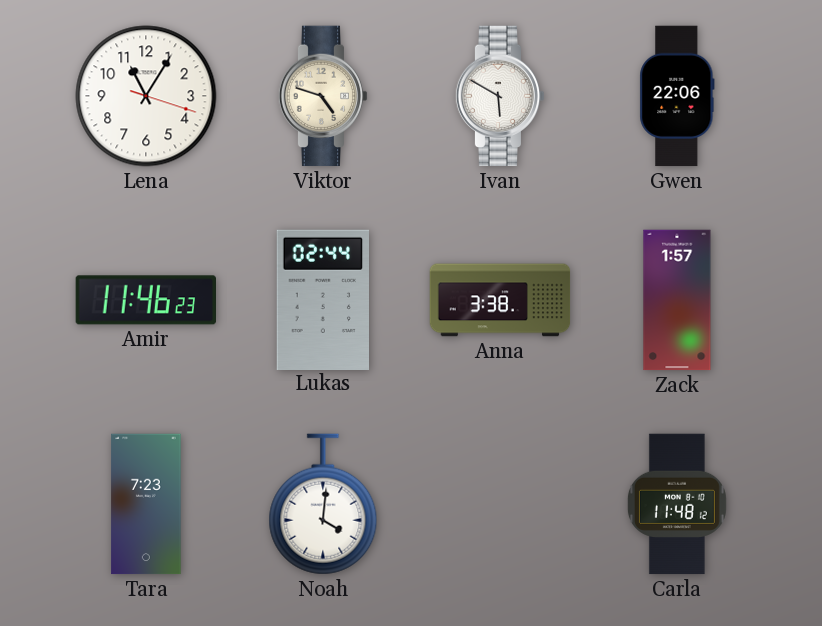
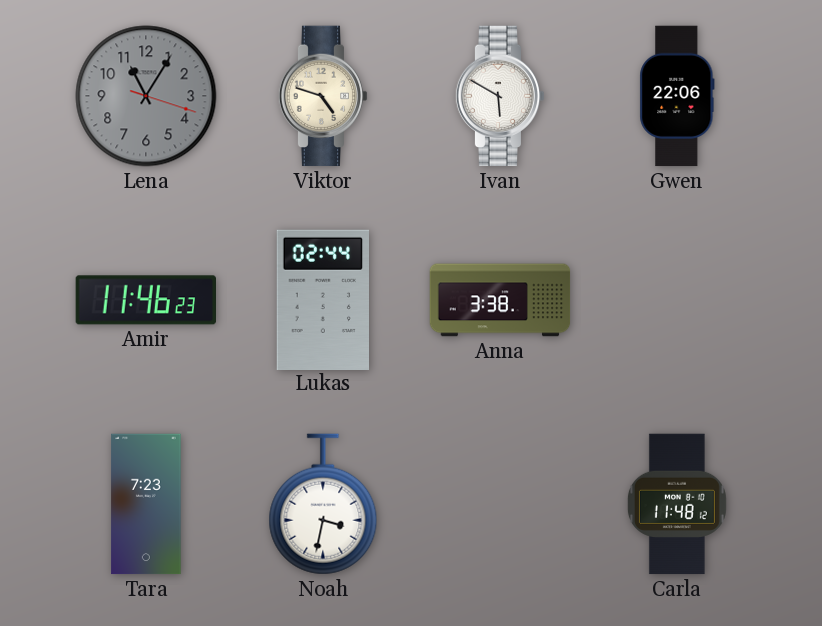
Lena dial: white -> grey (146, 96)
Zack: 1:57 -> none (677, 300)
Noah: 4:01 -> 3:32 (323, 504)
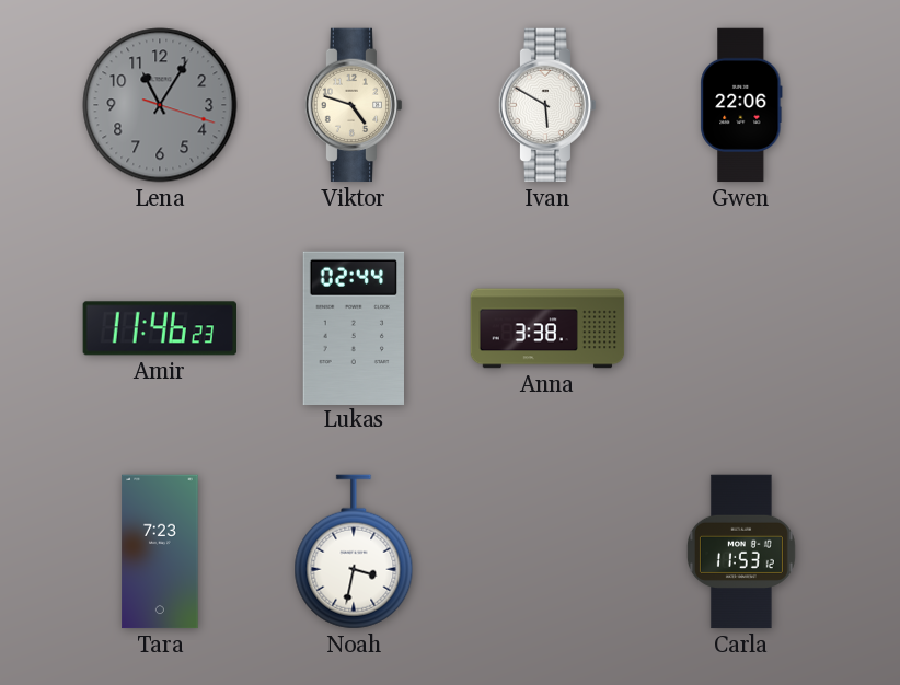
Carla: 11:48 -> 11:53 (741, 552)
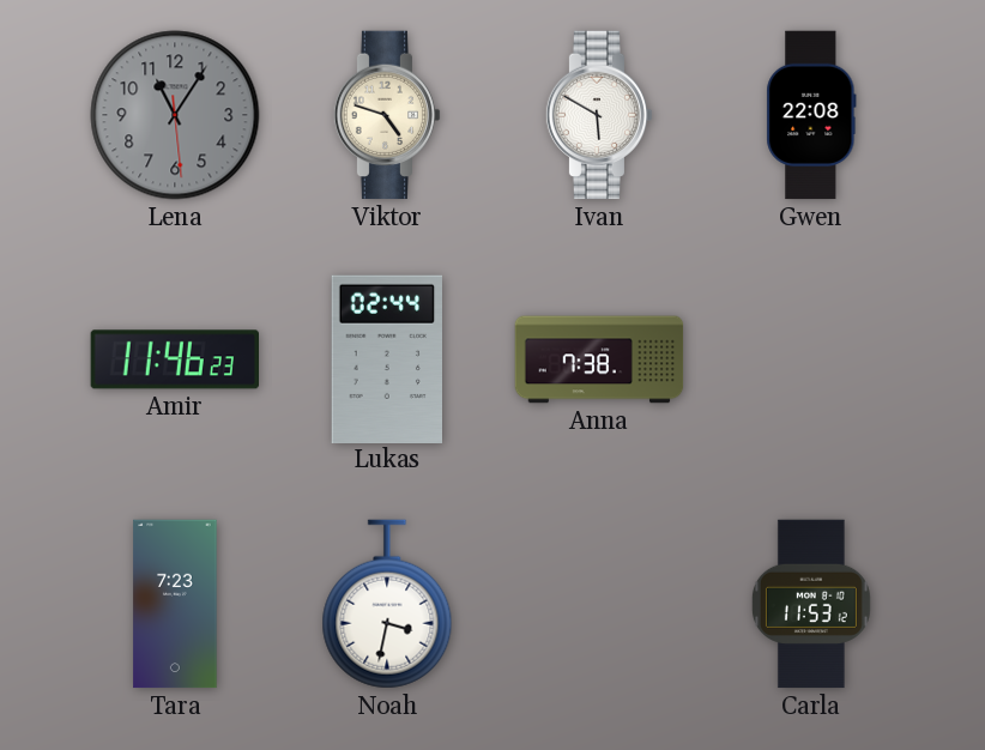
Lena: 11:05:18 -> 11:05:29 (175, 115)
Gwen: 22:06 -> 22:08 (811, 115)
Anna: 3:38 -> 7:38 (599, 359)
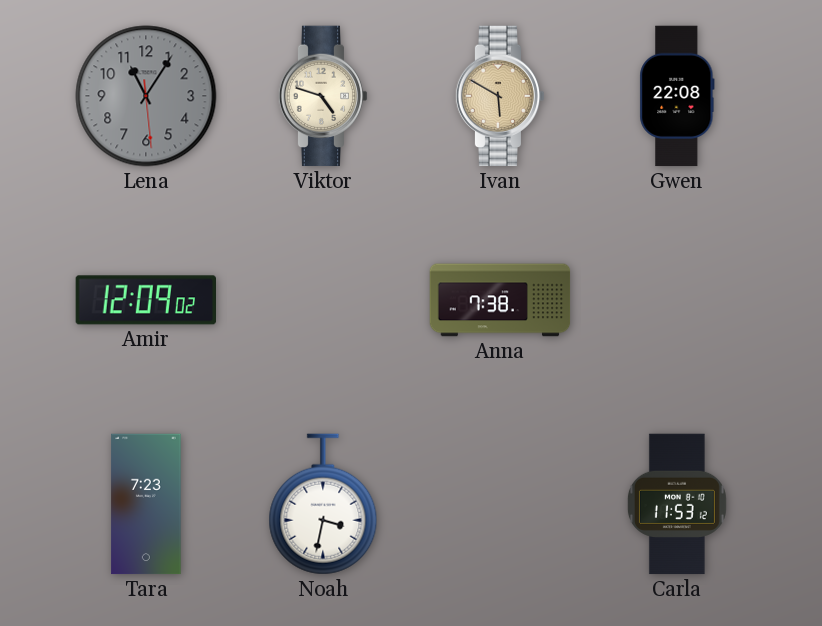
Ivan dial: white -> champagne (500, 96)
Amir: 11:46 -> 12:09 (146, 300)
Lukas: 02:44 -> none (386, 358)
